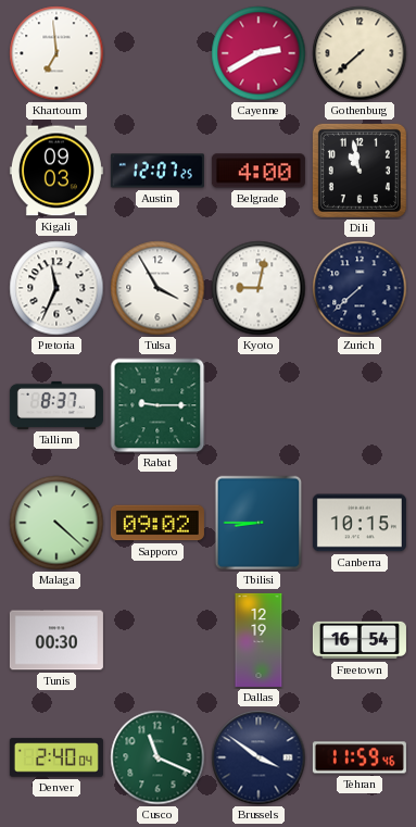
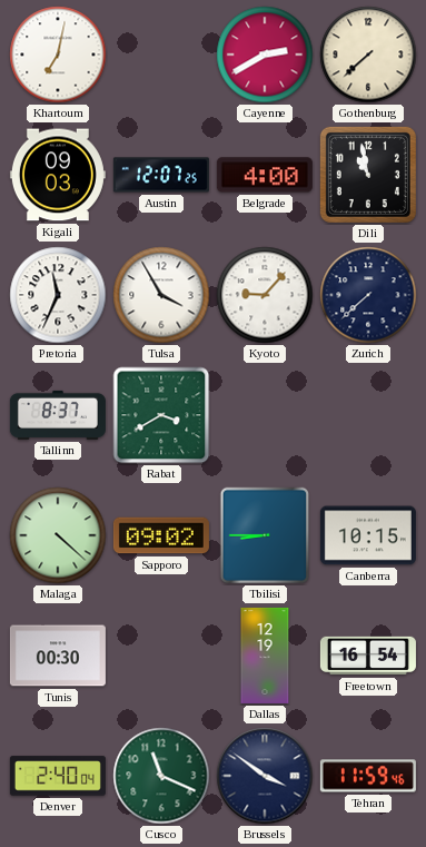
Khartoum: 6:59 -> 7:02 (58, 55)
Kyoto: 9:02 -> 9:07 (265, 295)
Rabat: 9:15 -> 3:40 (161, 415)
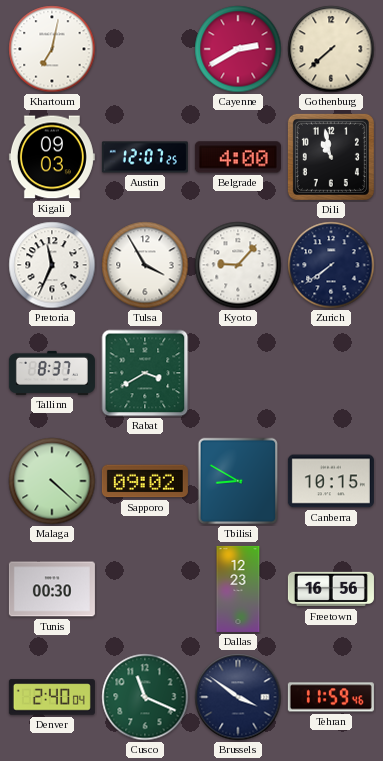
Zurich: 7:38 -> 7:39 (331, 265)
Tbilisi: 8:45 -> 8:50 (238, 481)
Dallas: 12:19 -> 12:23 (238, 589)
Freetown: 16:54 -> 16:56 (331, 589)
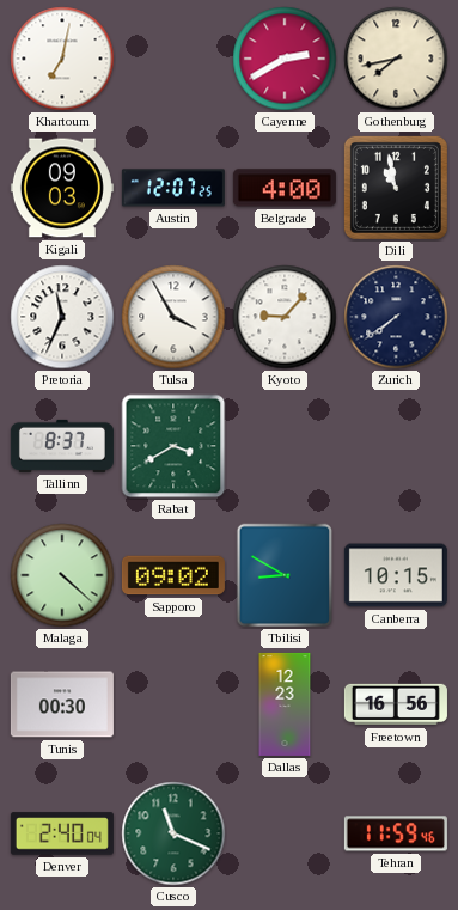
Gothenburg: 7:38 -> 7:43 (396, 59)
Brussels: 3:51 -> none (238, 697)
